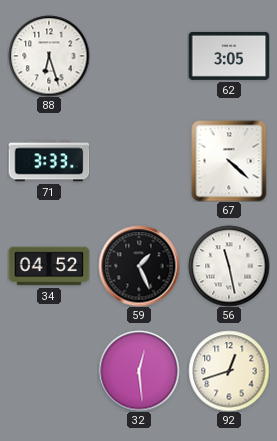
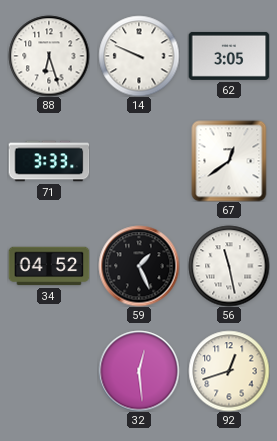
14: none -> 9:49 (139, 56)
67: 4:22 -> 12:39 (229, 161)
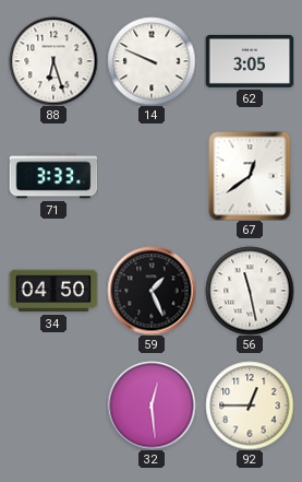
34: 04:52 -> 04:50 (53, 291)
92: 12:42 -> 12:45 (250, 405)
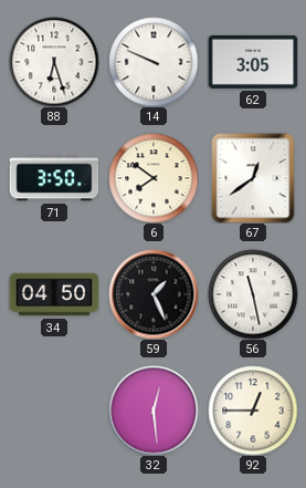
71: 3:33 -> 3:50 (54, 178)
6: none -> 7:51 (154, 178)
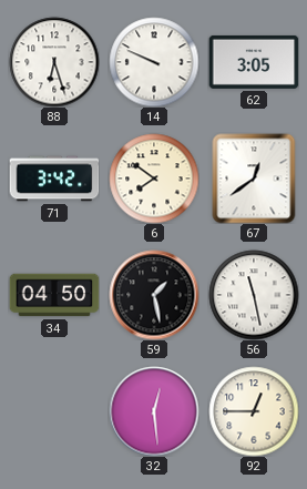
71: 3:50 -> 3:42 (54, 179)
59: 1:26 -> 1:28 (154, 295)
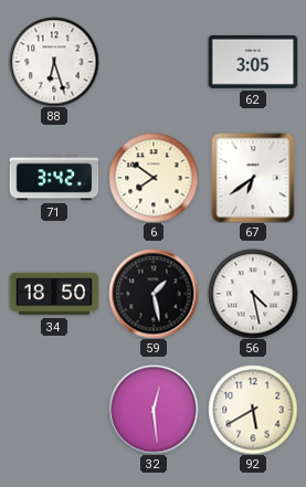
14: 9:49 -> none (154, 62)
67: 12:39 -> 6:39 (253, 178)
34: 04:50 -> 18:50 (54, 294)
56: 11:28 -> 4:28 (253, 294)
92: 12:45 -> 5:40 (253, 410)
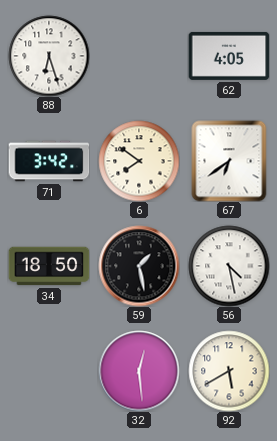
62: 3:05 -> 4:05 (229, 56)
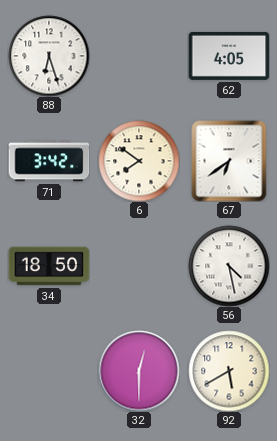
59: 1:28 -> none (139, 266)
32: 12:29 -> 12:30 (139, 371)
